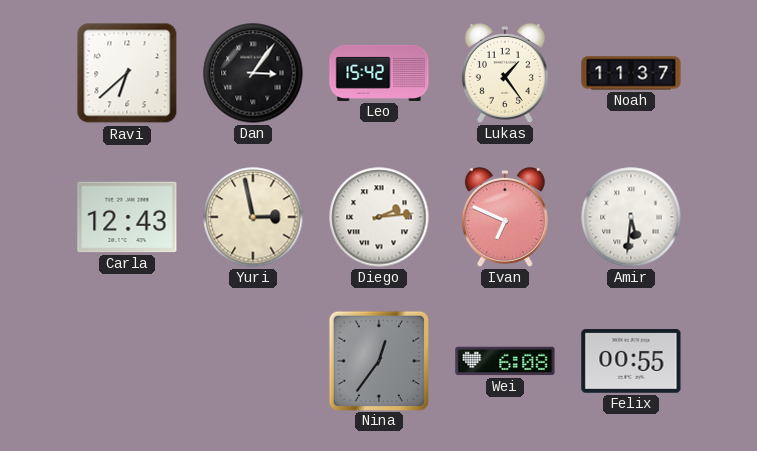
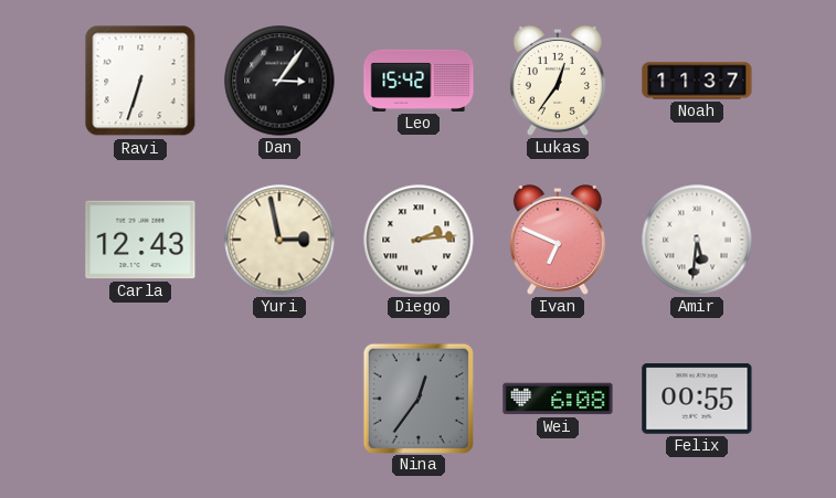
Ravi: 6:38 -> 6:33 (140, 81)
Lukas: 1:24 -> 12:36 (558, 81)
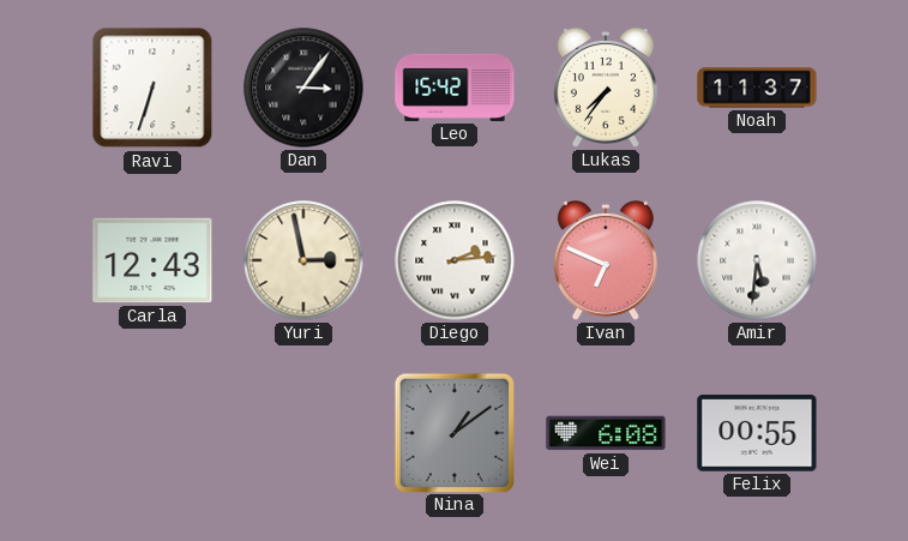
Lukas: 12:36 -> 7:36 (606, 88)
Nina: 12:36 -> 1:09 (453, 432)
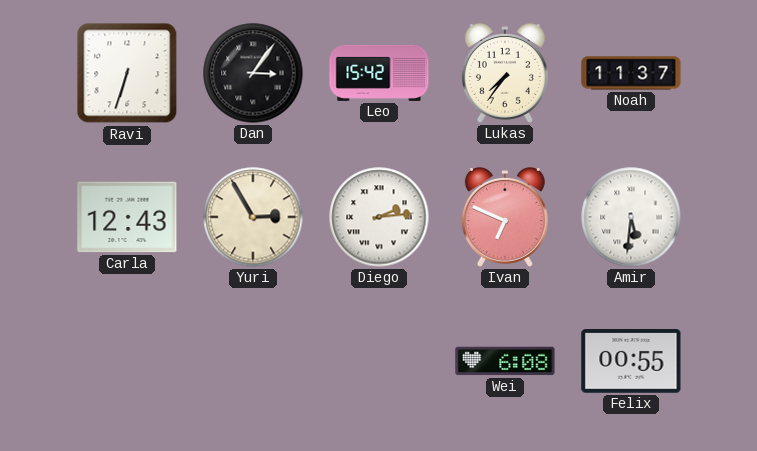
Yuri: 2:58 -> 2:55 (253, 217)
Nina: 1:09 -> none (453, 432)
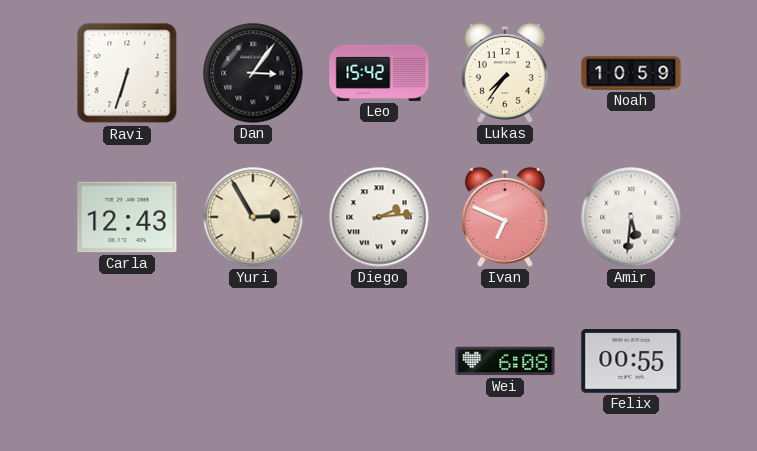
Noah: 11:37 -> 10:59 (631, 73)
